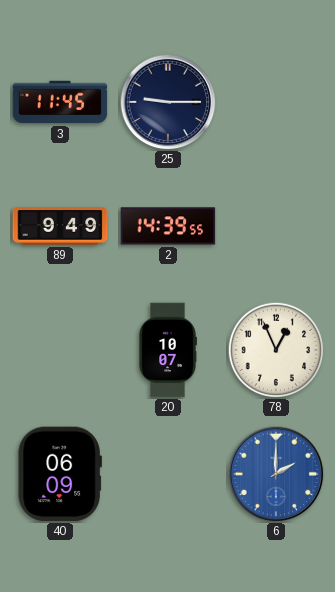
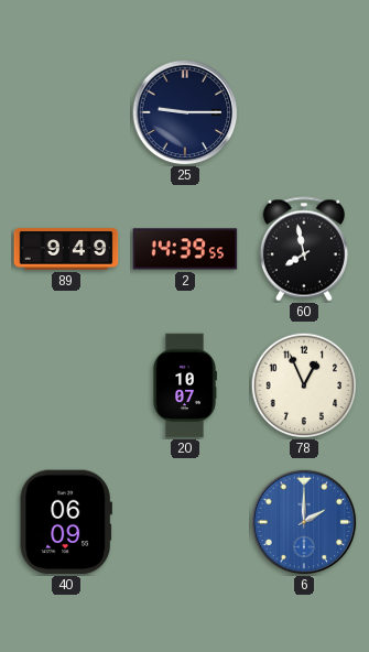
3: 11:45 -> none (60, 102)
60: none -> 7:58 (304, 249)
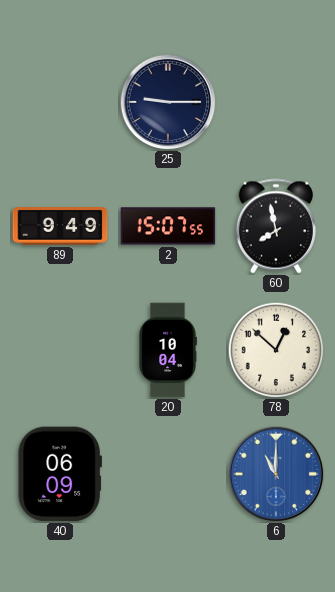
2: 14:39 -> 15:07 (168, 226)
20: 10:07 -> 10:04 (168, 350)
78: 12:56 -> 12:52 (276, 350)
6: 2:00 -> 11:00 (276, 474)
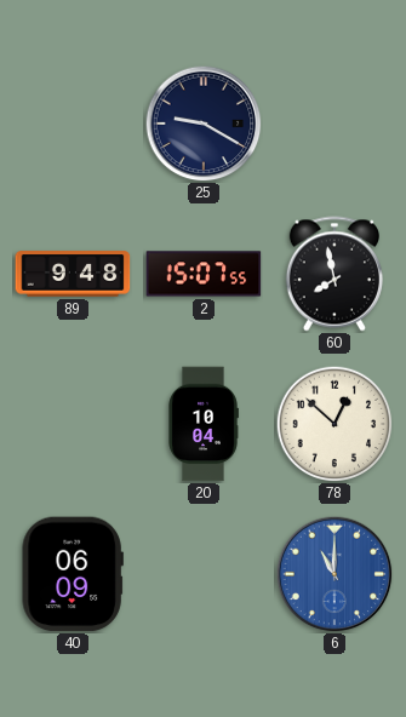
25: 9:15 -> 9:20 (204, 124)
89: 9:49 -> 9:48 (73, 274)
